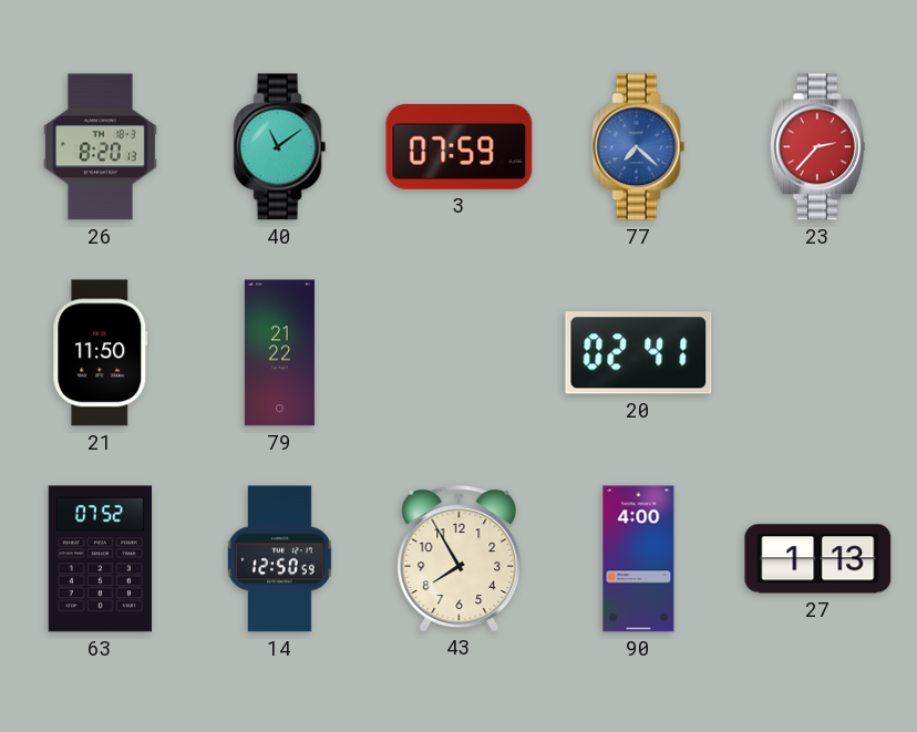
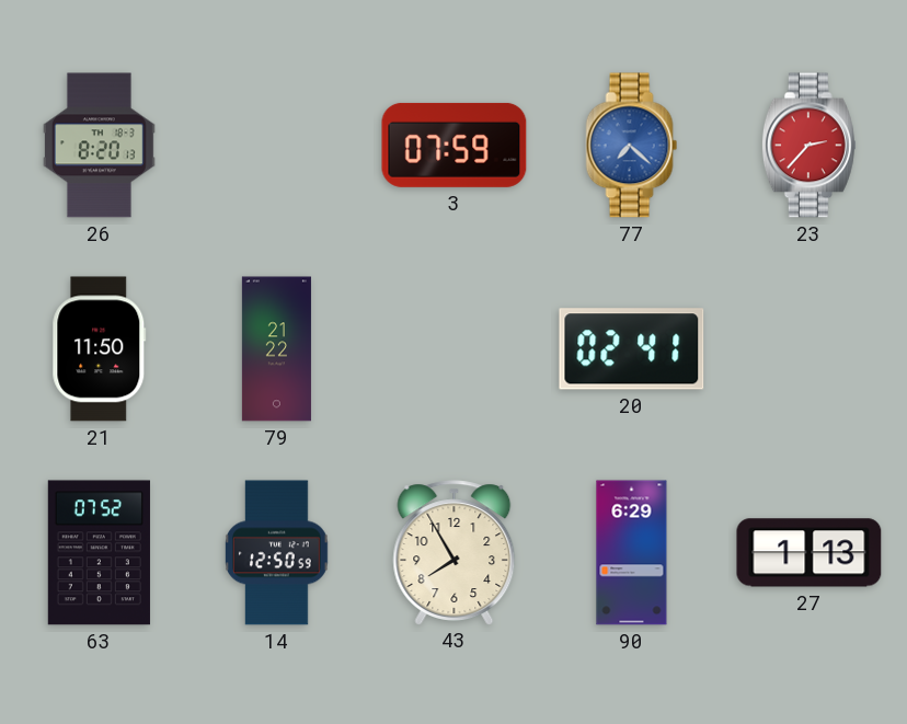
40: 11:09 -> none (280, 147)
90: 4:00 -> 6:29 (632, 553)
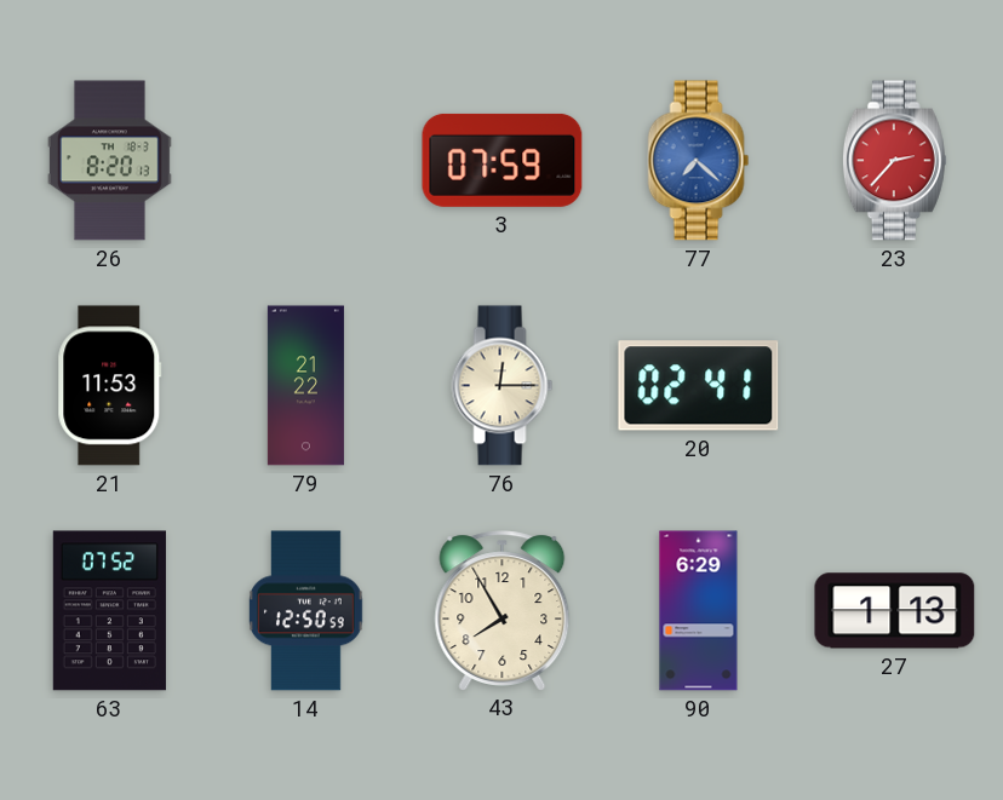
21: 11:50 -> 11:53 (110, 386)
76: none -> 12:15 (503, 386)
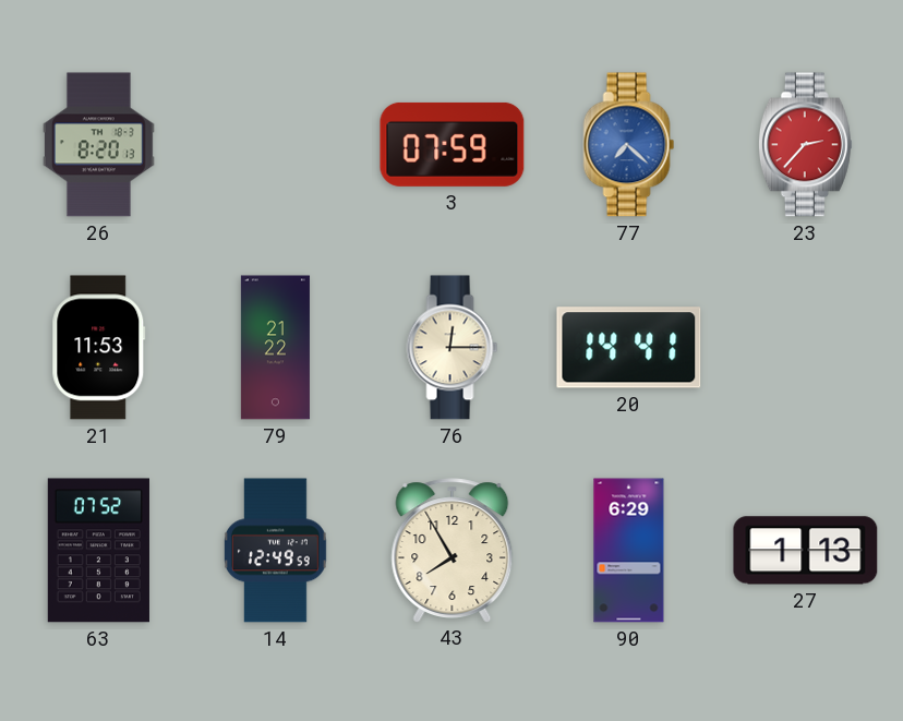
20: 02:41 -> 14:41 (629, 348)
14: 12:50 -> 12:49 (275, 551)
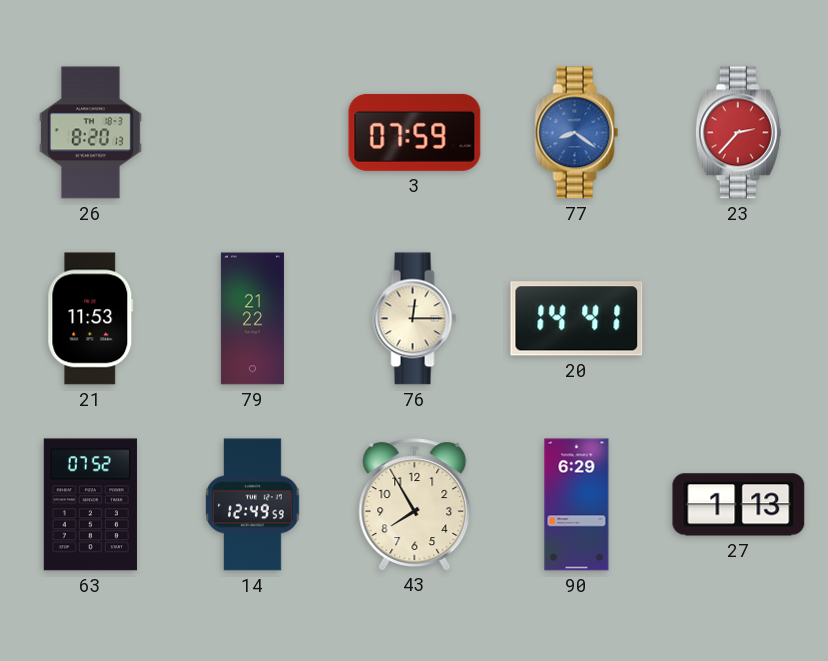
77: 7:22 -> 8:21 (577, 133)
